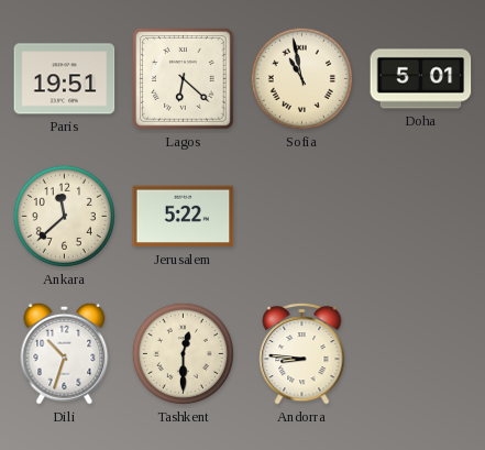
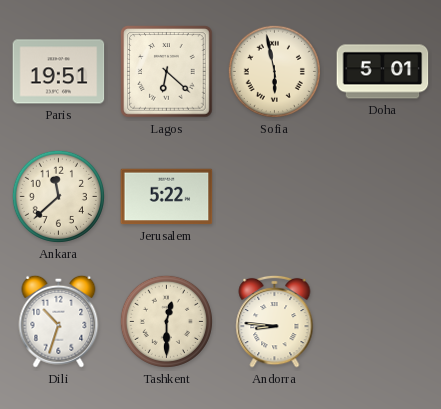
Sofia: 10:58 -> 5:58 (274, 71)
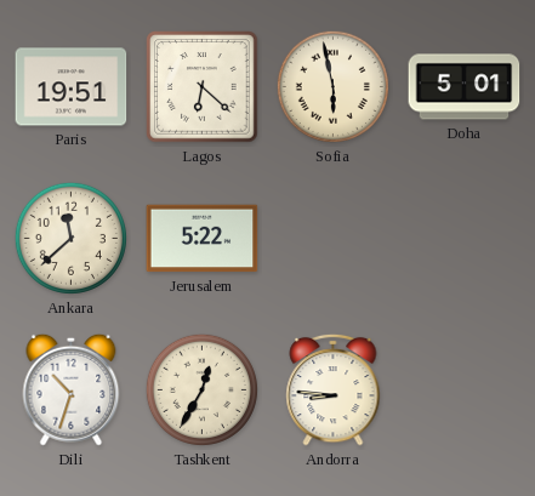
Tashkent: 12:30 -> 12:35 (201, 389)
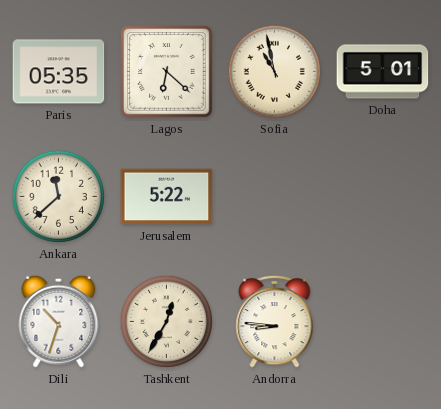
Paris: 19:51 -> 05:35 (59, 72)
Sofia: 5:58 -> 10:58 (274, 71)
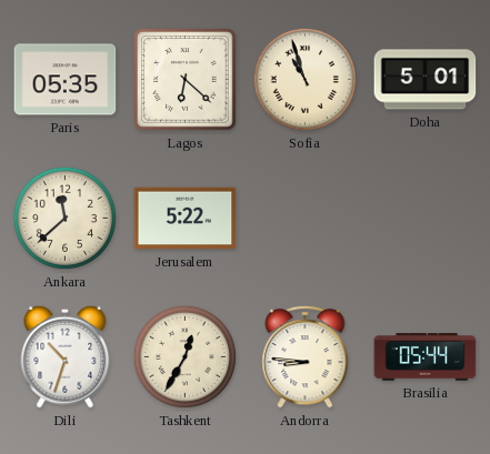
Sofia: 10:58 -> 10:57 (304, 79)
Brasilia: none -> 05:44 (426, 357)
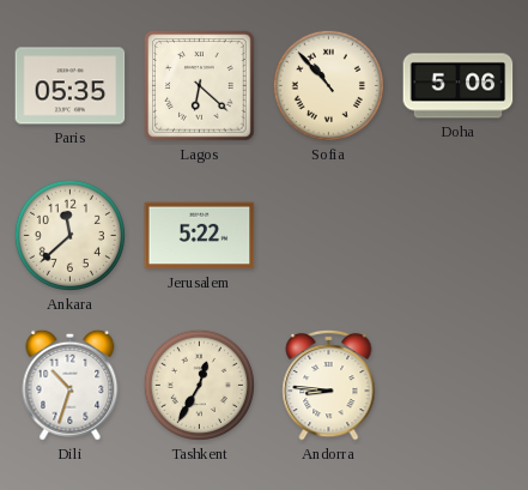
Sofia: 10:57 -> 10:53 (328, 85)
Doha: 5:01 -> 5:06 (459, 86)
Brasilia: 05:44 -> none (426, 357)
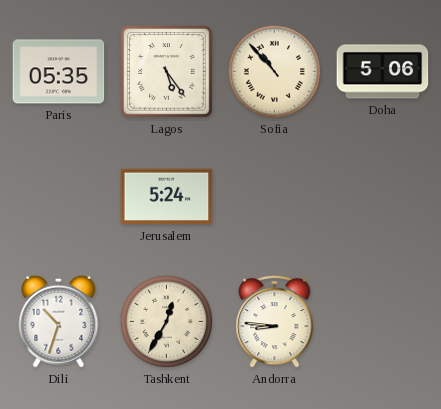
Lagos: 6:22 -> 5:24 (167, 72)
Ankara: 11:38 -> none (69, 235)
Jerusalem: 5:22 -> 5:24 (167, 197)
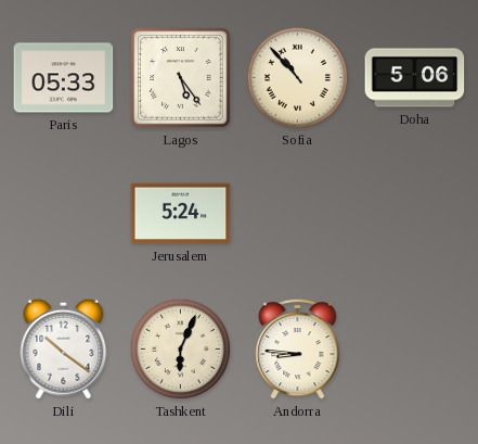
Paris: 05:35 -> 05:33 (64, 78)
Dili: 10:33 -> 10:21 (64, 348)
Tashkent: 12:35 -> 6:04 (180, 348)
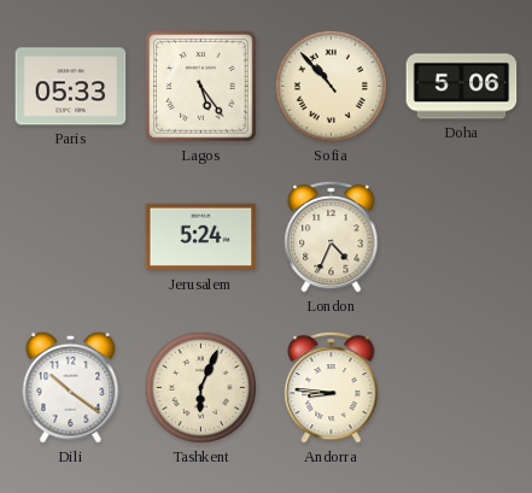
London: none -> 4:34 (332, 236)
